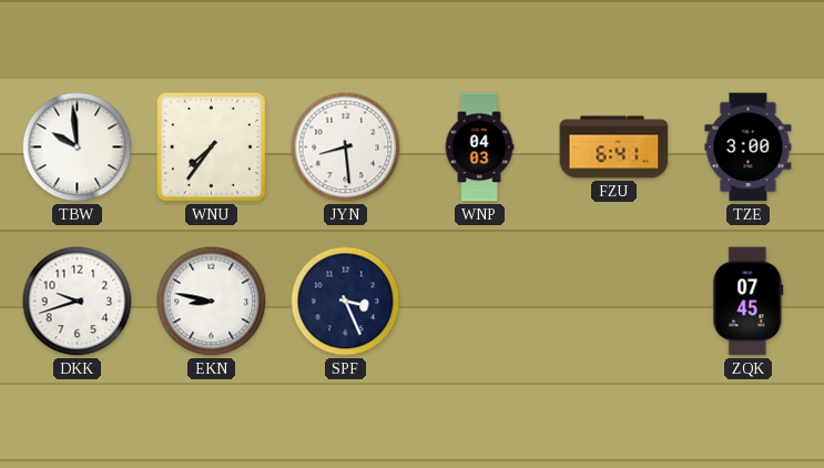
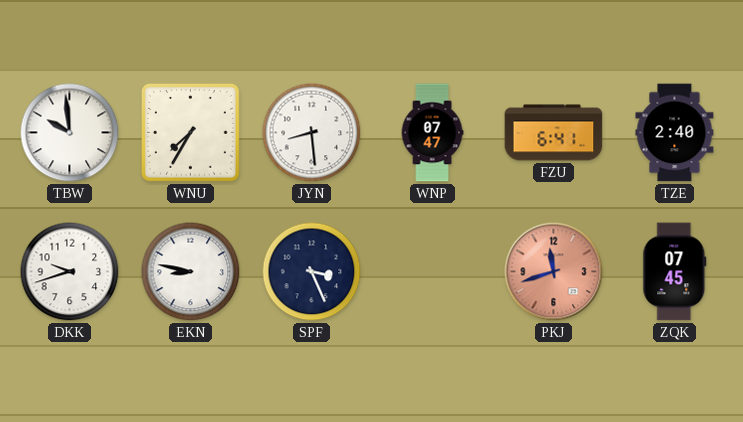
WNU: 7:36 -> 7:35 (191, 133)
WNP: 04:03 -> 07:47 (432, 133)
TZE: 3:00 -> 2:40 (675, 133)
PKJ: none -> 11:42 (554, 272)
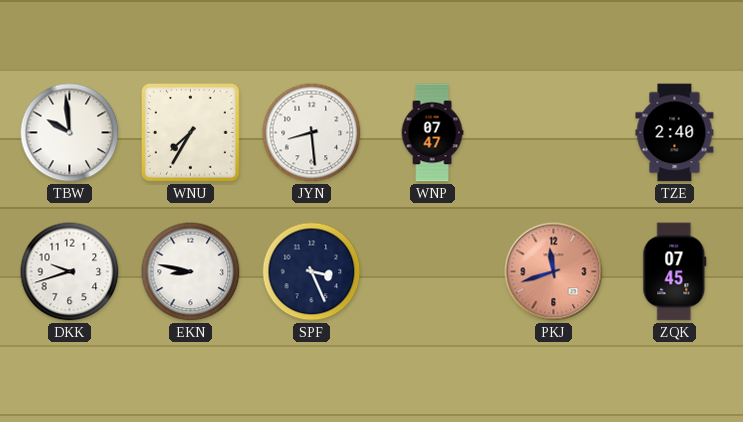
FZU: 6:41 -> none (554, 133)
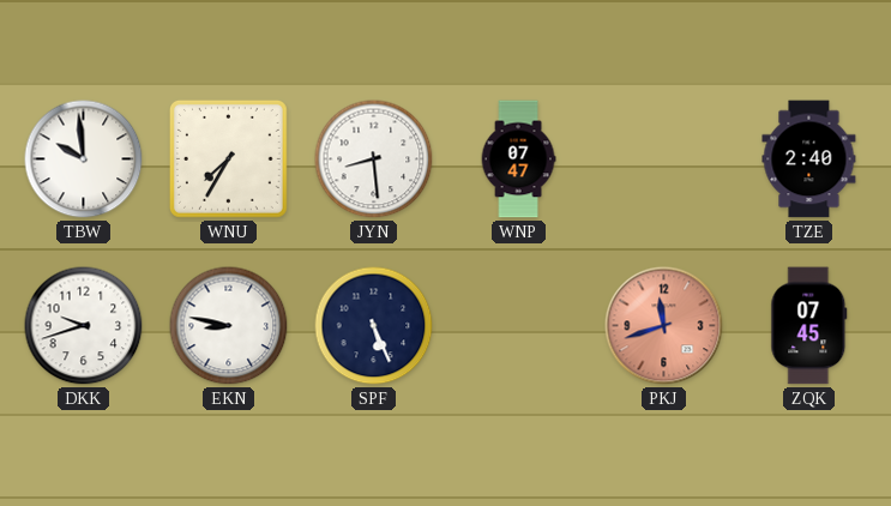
SPF: 3:26 -> 5:26 (374, 326)
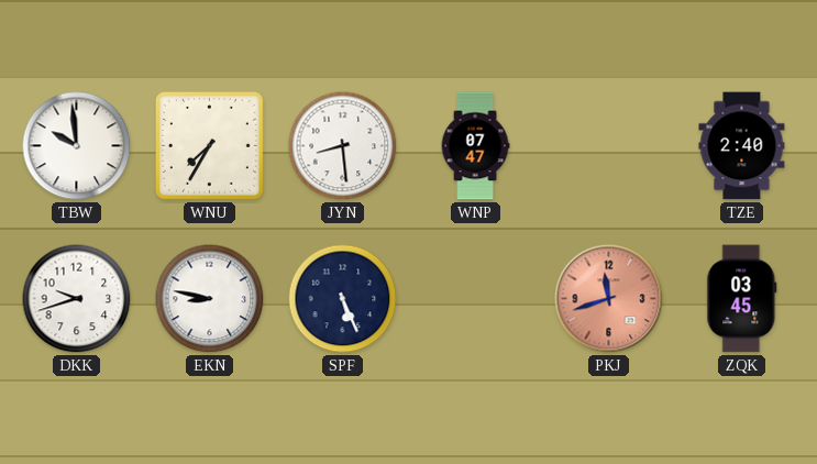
ZQK: 07:45 -> 03:45 (742, 299)
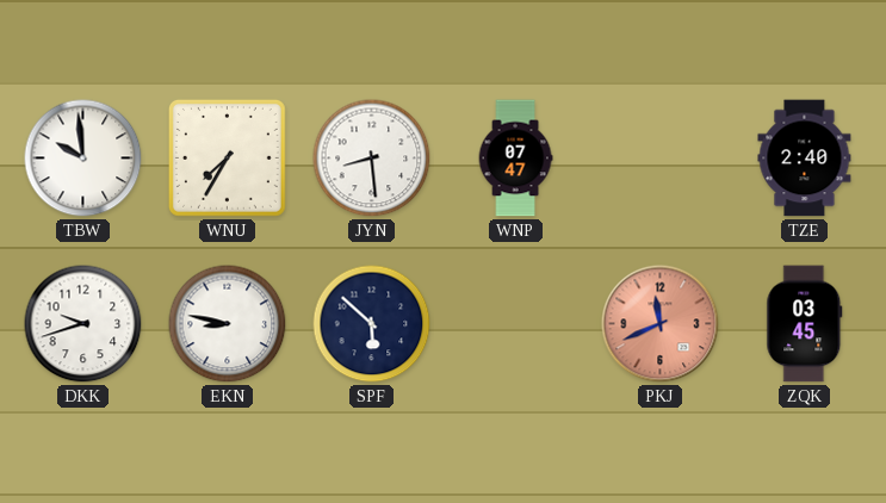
SPF: 5:26 -> 5:52 (372, 324)
PKJ: 11:42 -> 11:41 (661, 324)
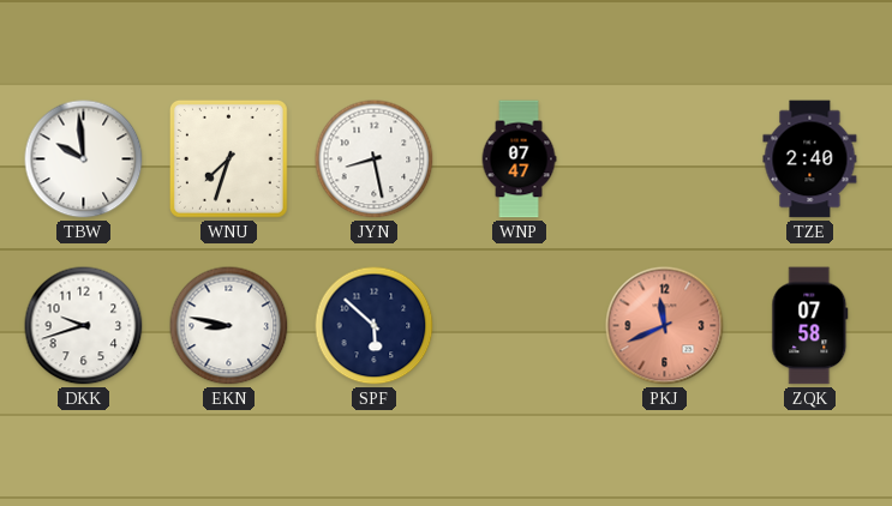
WNU: 7:35 -> 7:33 (229, 159)
JYN: 8:29 -> 8:28 (375, 159)
ZQK: 03:45 -> 07:58 (810, 326)
